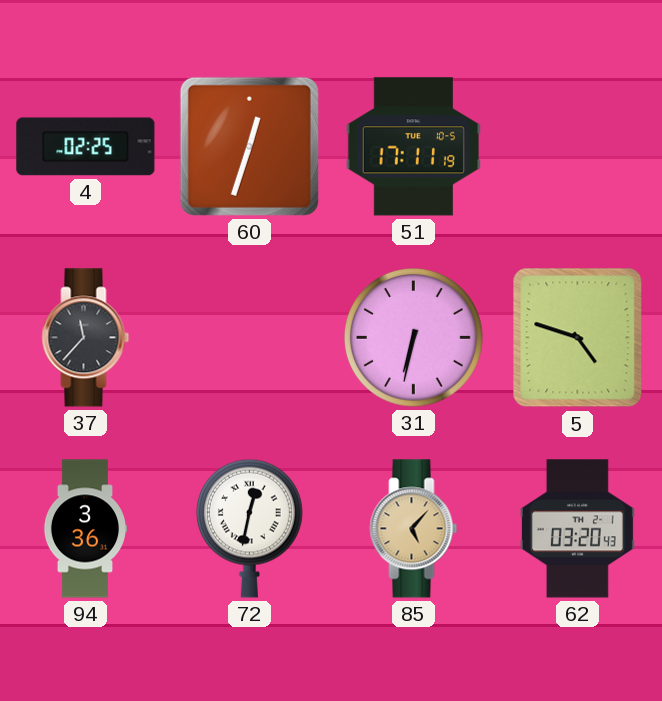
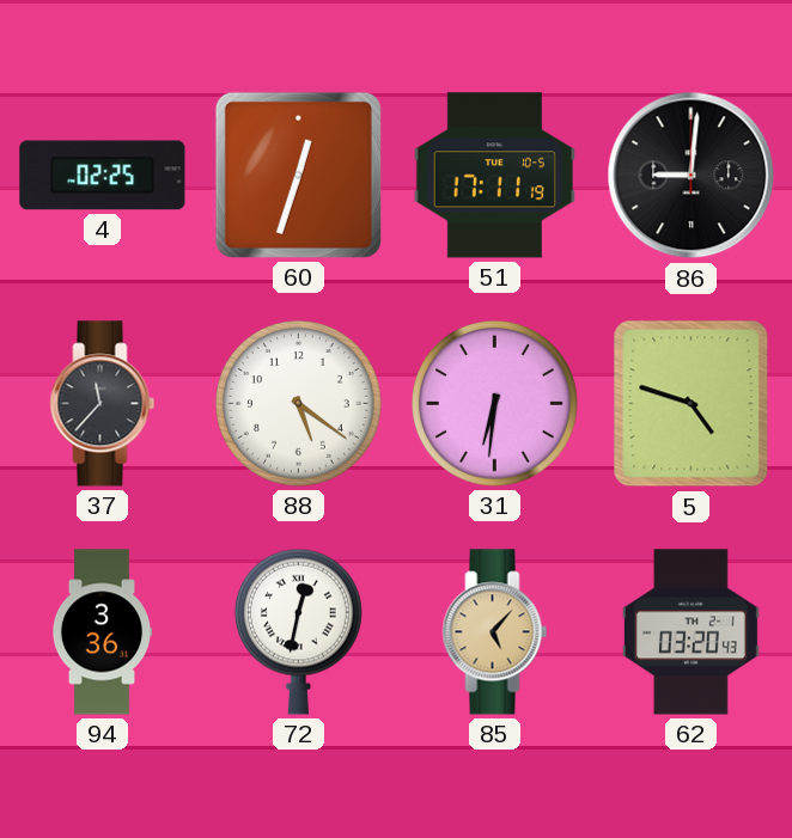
86: none -> 9:01 (692, 176)
88: none -> 5:21 (298, 403)
31: 6:32 -> 6:31 (494, 403)
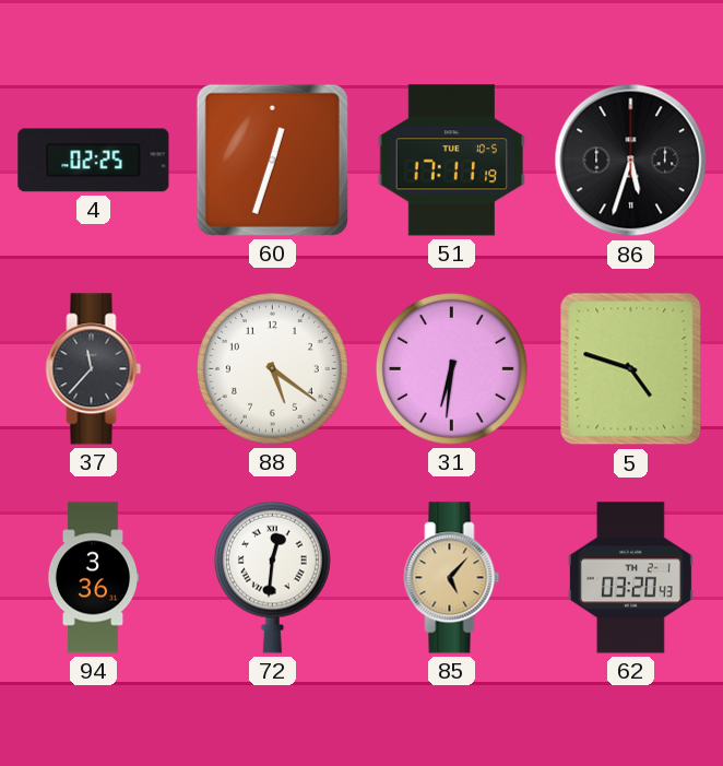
86: 9:01 -> 5:33 (631, 161)
72: 12:32 -> 12:31 (272, 577)
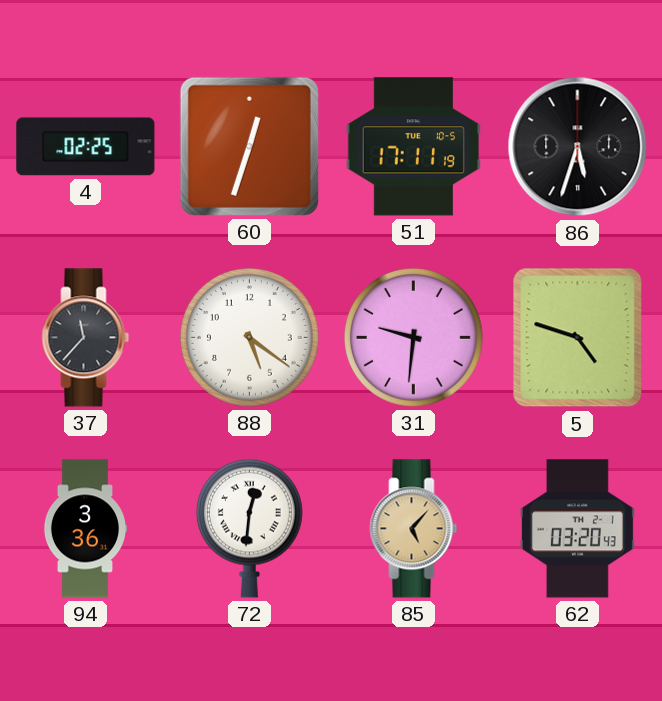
31: 6:31 -> 9:31 (413, 337)
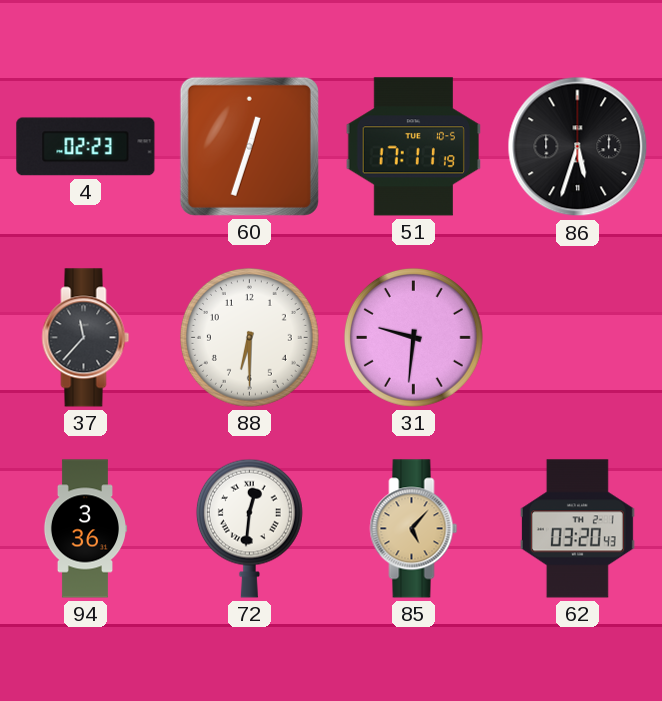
4: 02:25 -> 02:23 (86, 147)
88: 5:21 -> 6:30 (249, 337)
5: 4:48 -> none (578, 338)
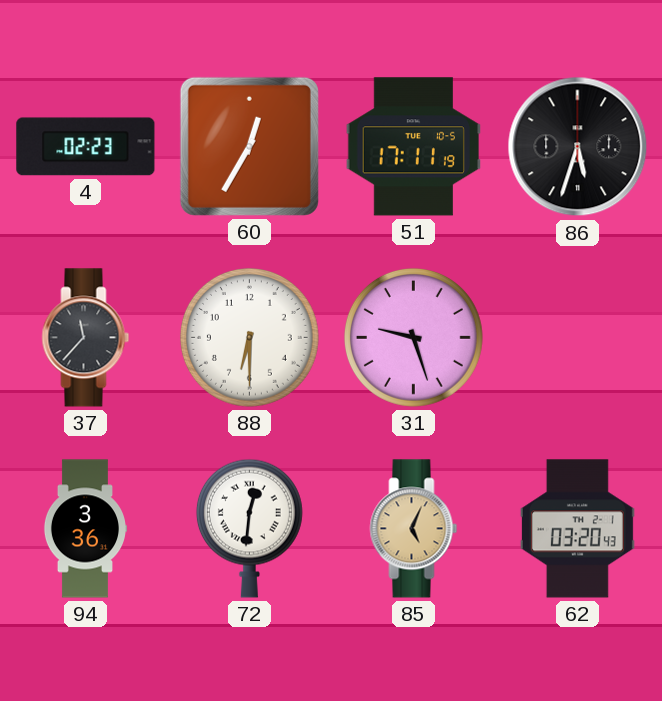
60: 12:33 -> 12:35 (249, 146)
31: 9:31 -> 9:27 (413, 337)
85: 5:07 -> 5:04 (414, 529)
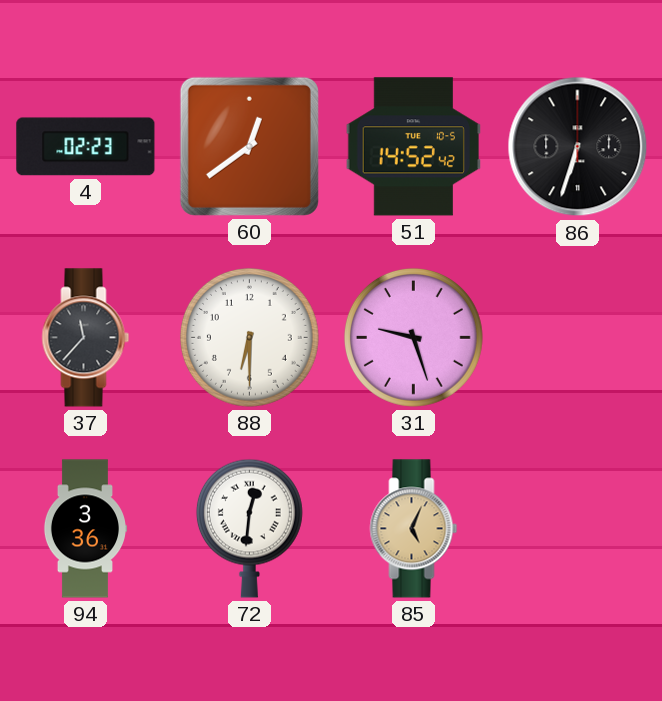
60: 12:35 -> 12:39 (249, 146)
51: 17:11 -> 14:52 (413, 147)
86: 5:33 -> 6:33 (578, 147)
62: 03:20 -> none (577, 529)
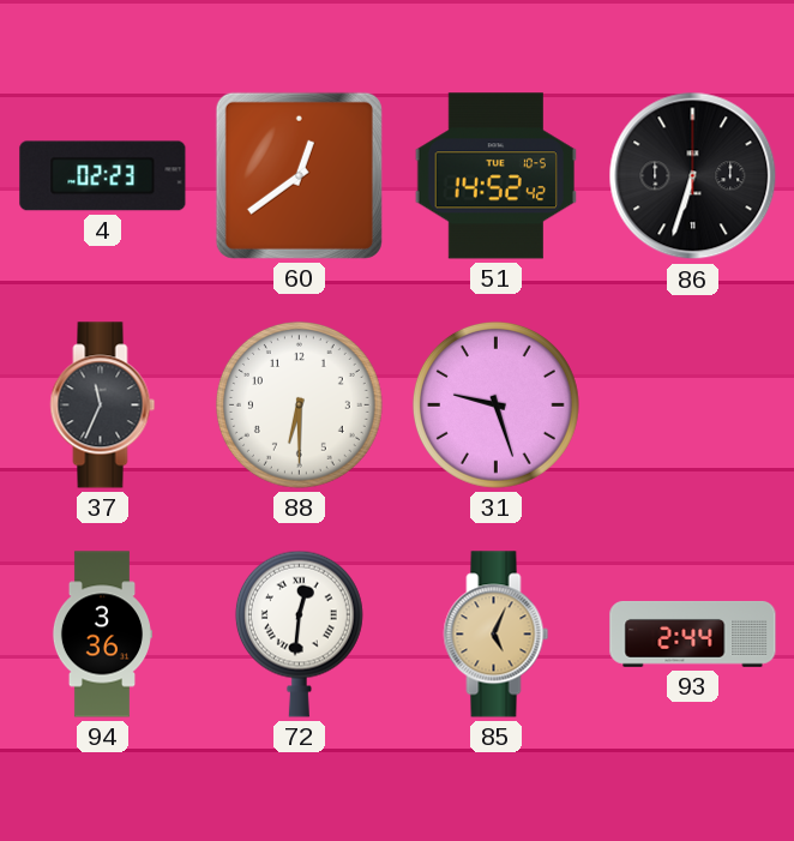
37: 11:37 -> 11:34 (103, 406)
93: none -> 2:44 (693, 633)
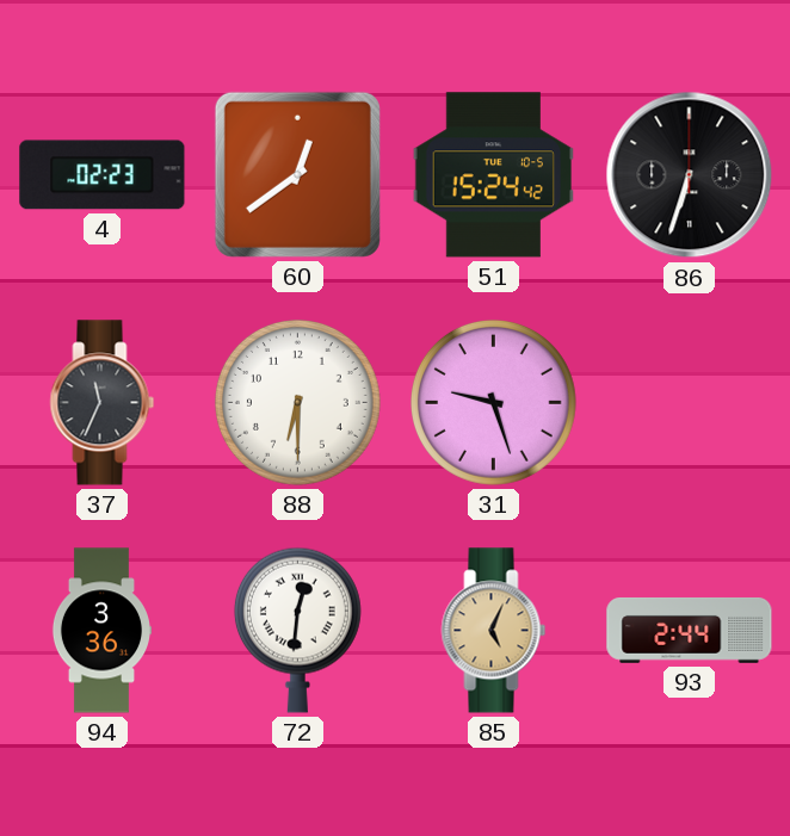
51: 14:52 -> 15:24 (493, 175)
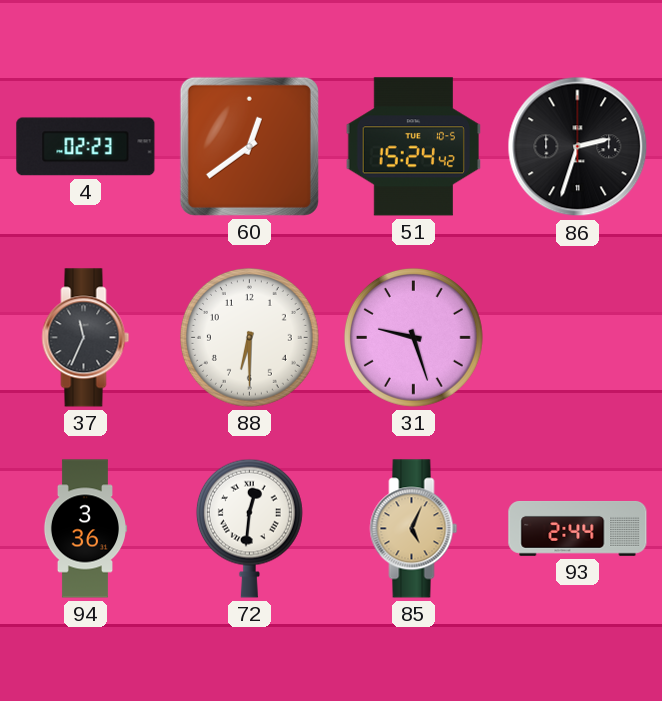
86: 6:33 -> 2:33 (578, 147)
